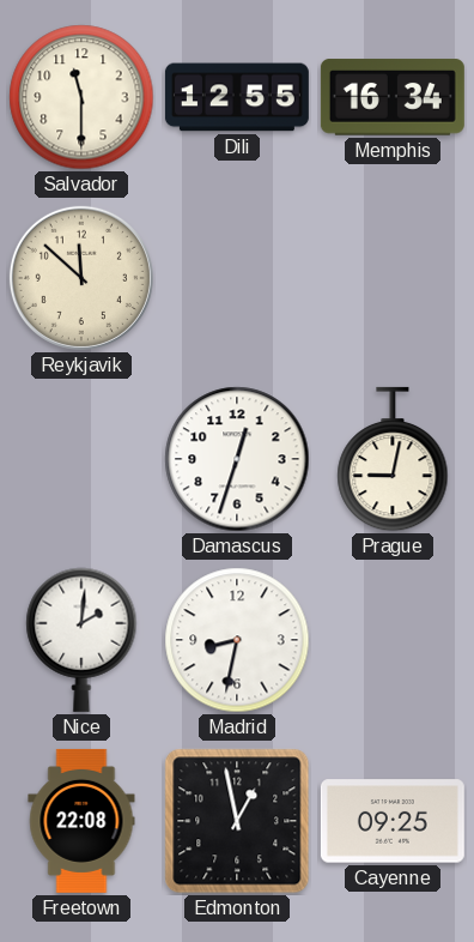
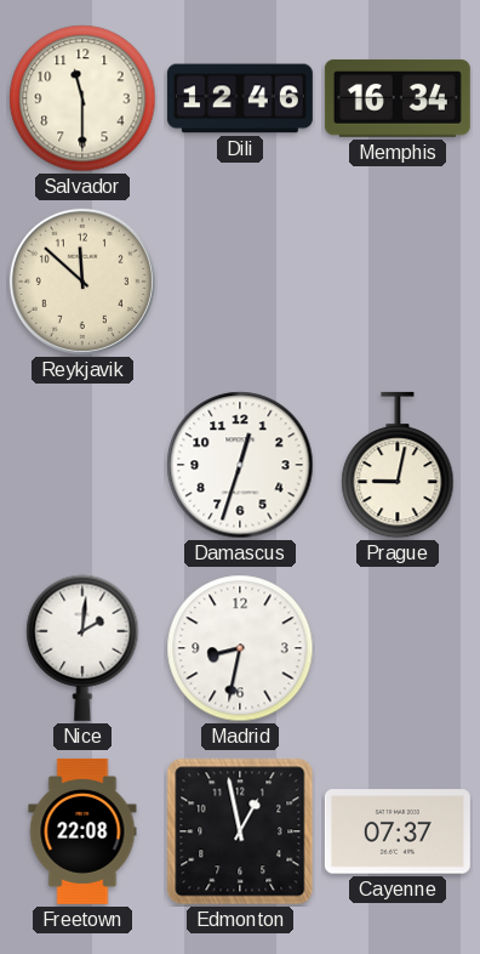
Dili: 12:55 -> 12:46 (240, 98)
Cayenne: 09:25 -> 07:37 (398, 831)
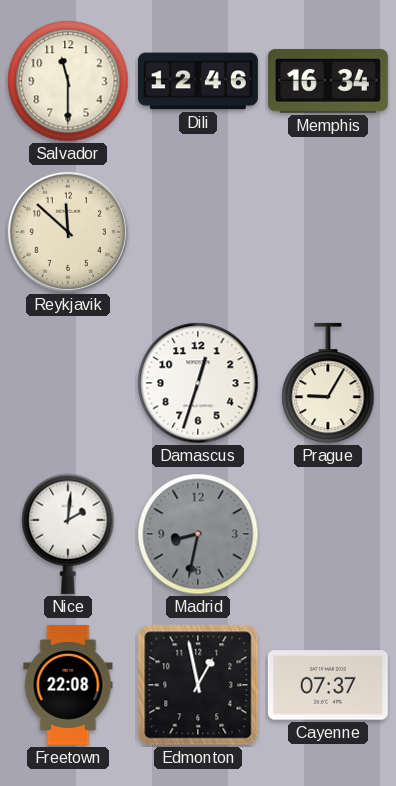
Prague: 9:02 -> 9:05 (328, 383)
Madrid dial: white -> grey (198, 534)
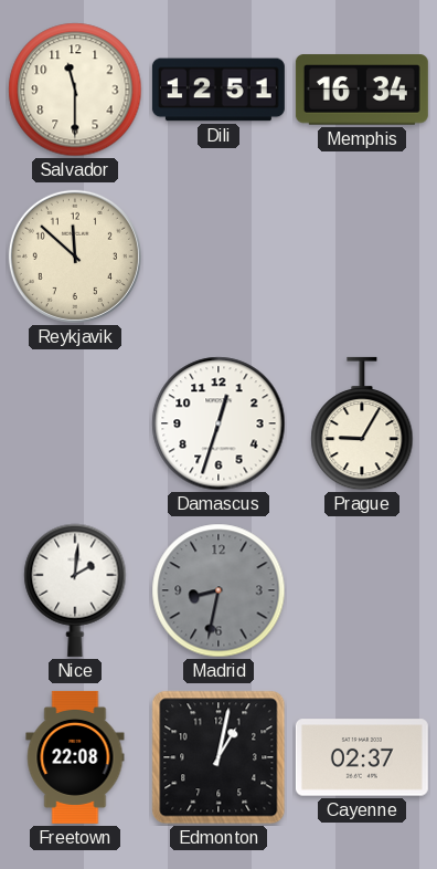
Dili: 12:46 -> 12:51 (218, 90)
Edmonton: 12:58 -> 1:02 (218, 757)
Cayenne: 07:37 -> 02:37 (362, 757)
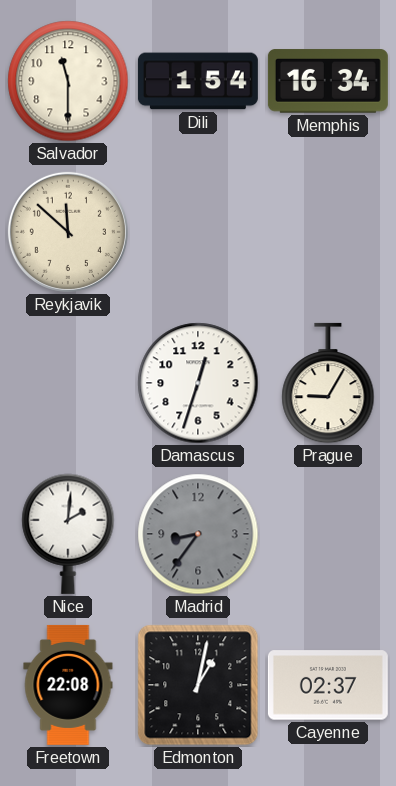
Dili: 12:51 -> 1:54 (198, 81)
Madrid: 8:32 -> 8:36 (198, 534)
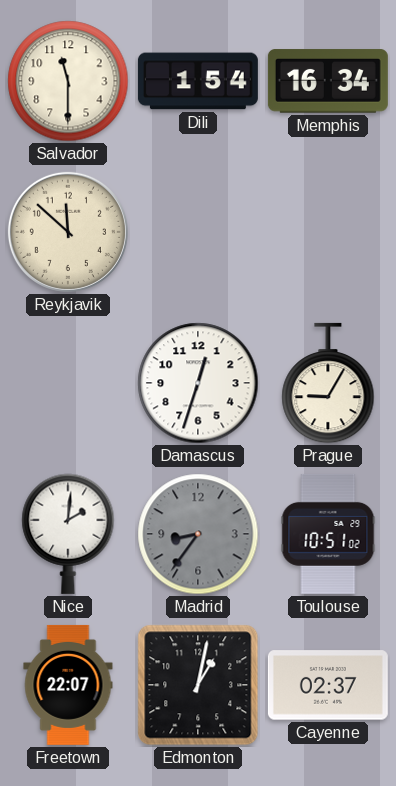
Toulouse: none -> 10:51 (328, 534)
Freetown: 22:08 -> 22:07 (68, 685)
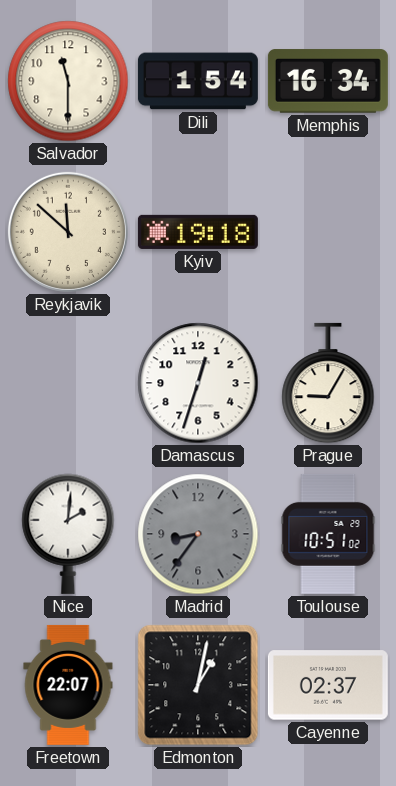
Kyiv: none -> 19:18 (198, 232)
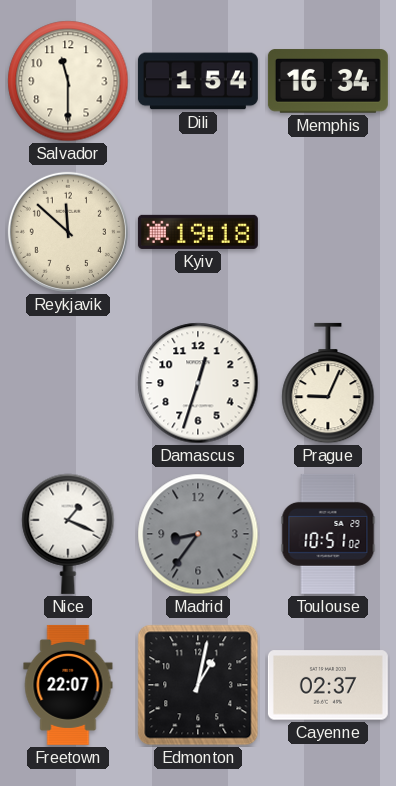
Prague: 9:05 -> 9:04 (328, 383)
Nice: 2:01 -> 1:19 (68, 534)
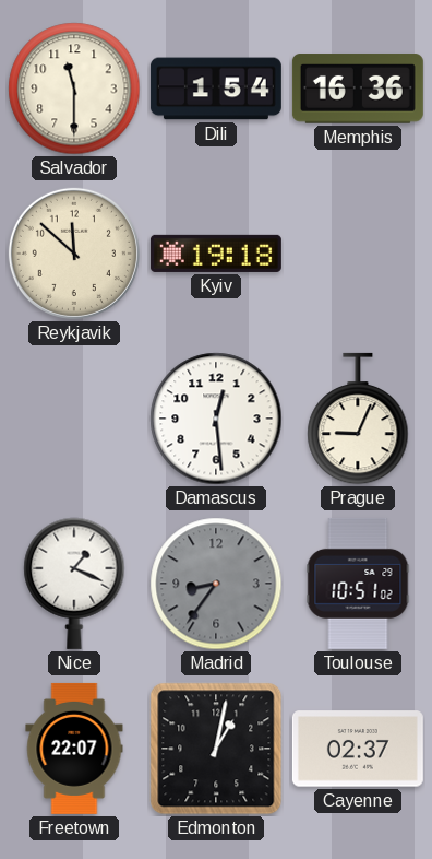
Memphis: 16:34 -> 16:36 (358, 89)
Damascus: 12:33 -> 12:29 (216, 419)
